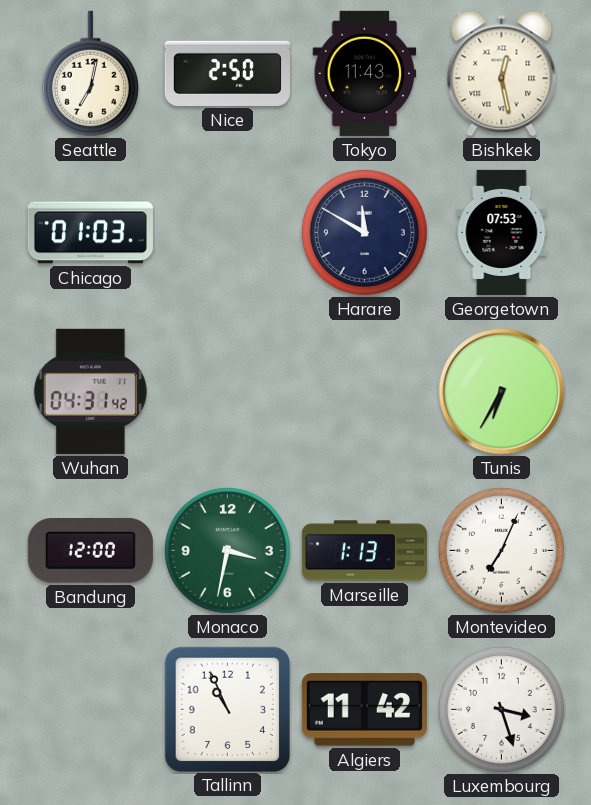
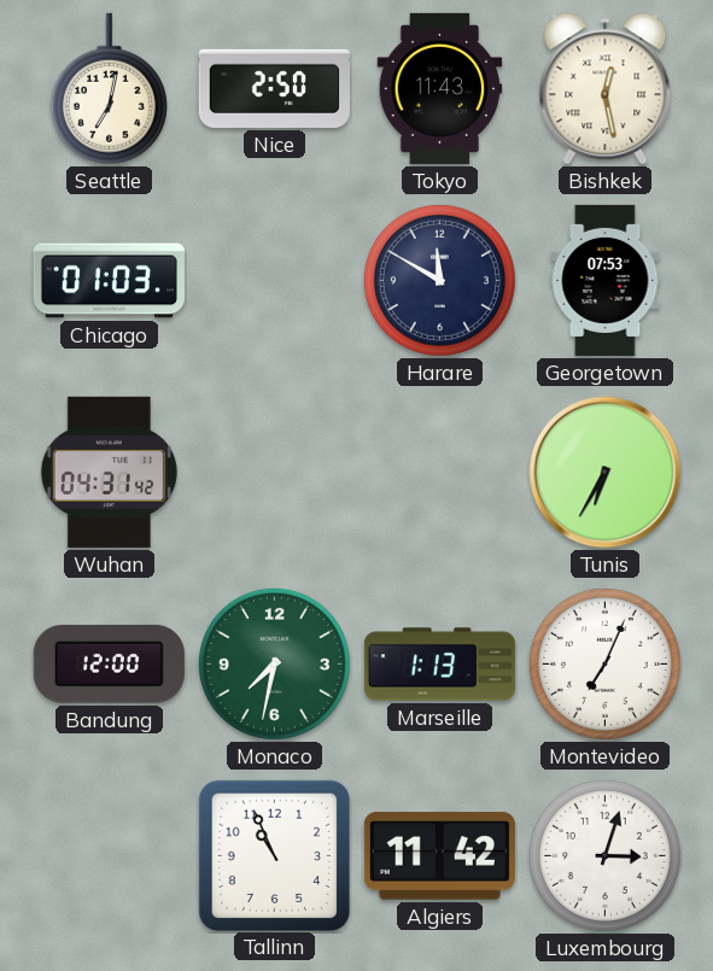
Monaco: 3:32 -> 7:32 (274, 663)
Luxembourg: 3:27 -> 3:03 (604, 855)
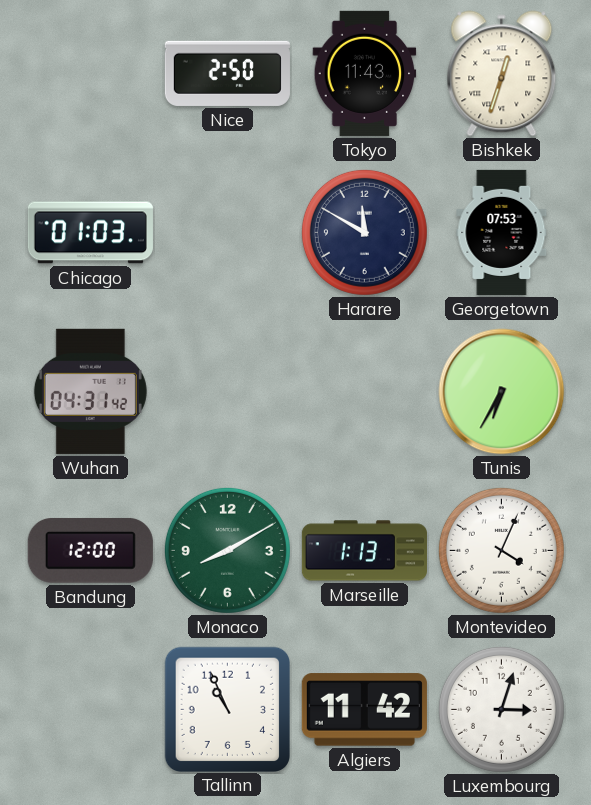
Seattle: 7:02 -> none (109, 89)
Bishkek: 12:28 -> 12:33 (502, 74)
Monaco: 7:32 -> 8:10 (227, 550)
Montevideo: 7:04 -> 4:04 (501, 550)
